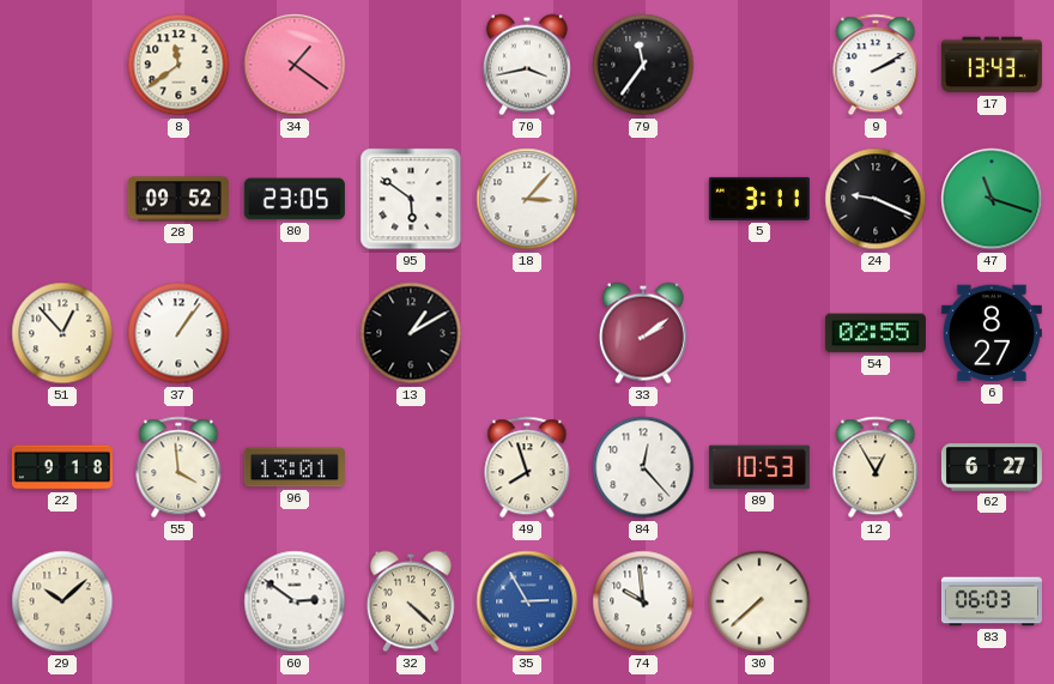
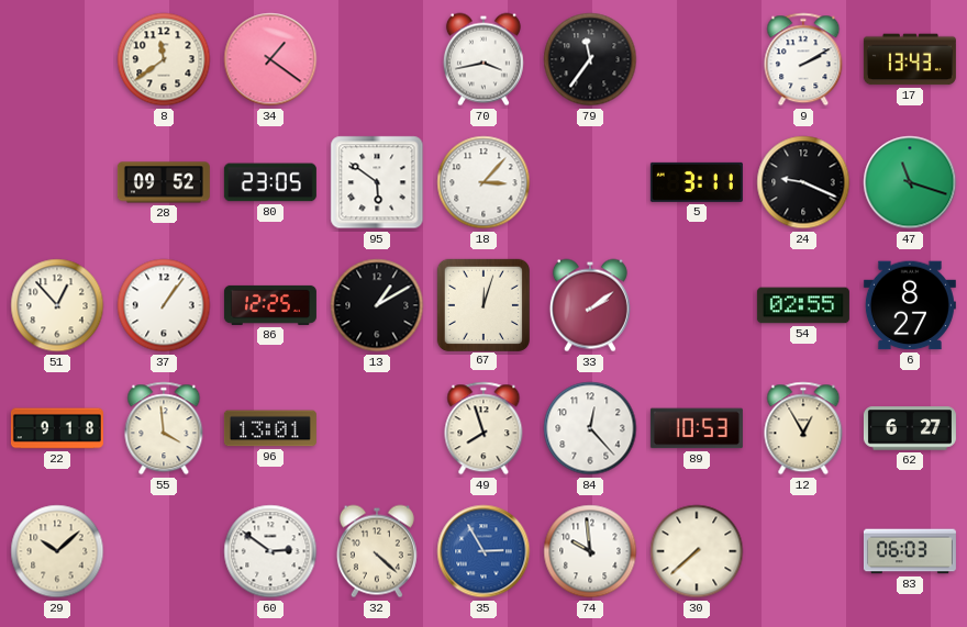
86: none -> 12:25 (270, 305)
67: none -> 12:03 (482, 304)
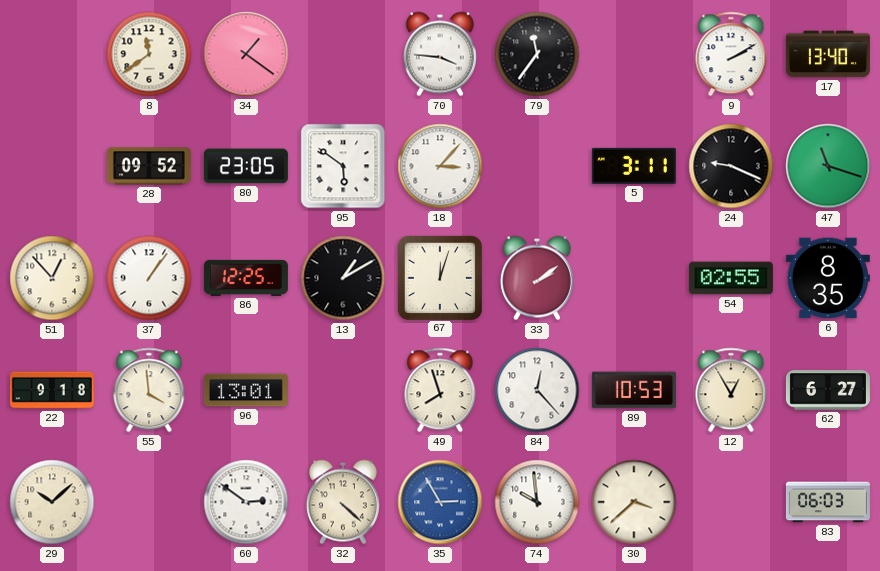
70: 3:43 -> 3:46 (440, 54)
17: 13:43 -> 13:40 (828, 54)
6: 8:27 -> 8:35 (828, 278)
30: 7:38 -> 3:38 (634, 502)
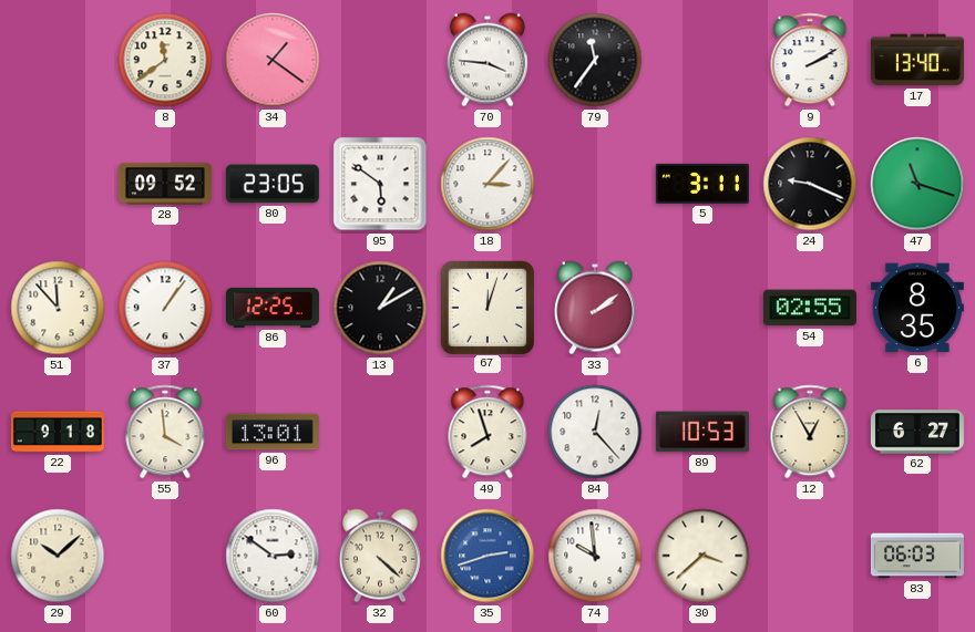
51: 12:53 -> 11:53 (58, 308)
35: 2:55 -> 2:42 (487, 556)
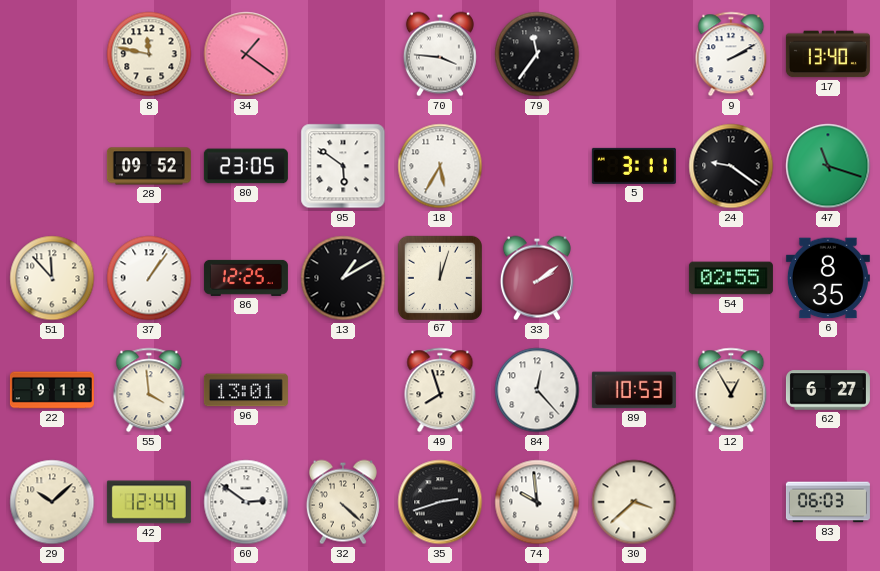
8: 11:39 -> 11:47 (149, 54)
18: 3:07 -> 5:35 (440, 166)
24: 9:19 -> 9:21 (731, 166)
42: none -> 12:44 (149, 502)
35 dial: blue -> black (440, 502)
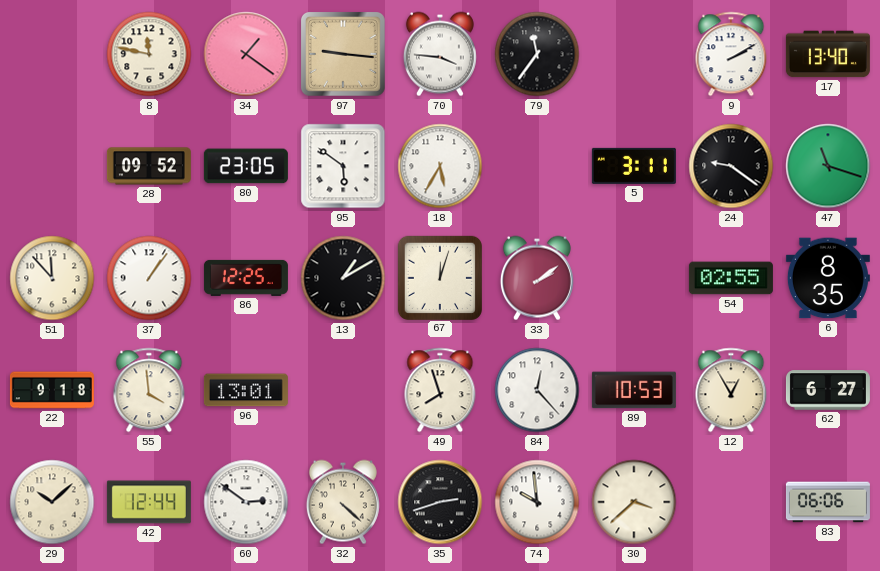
97: none -> 9:16 (344, 55)
83: 06:03 -> 06:06 (828, 502)
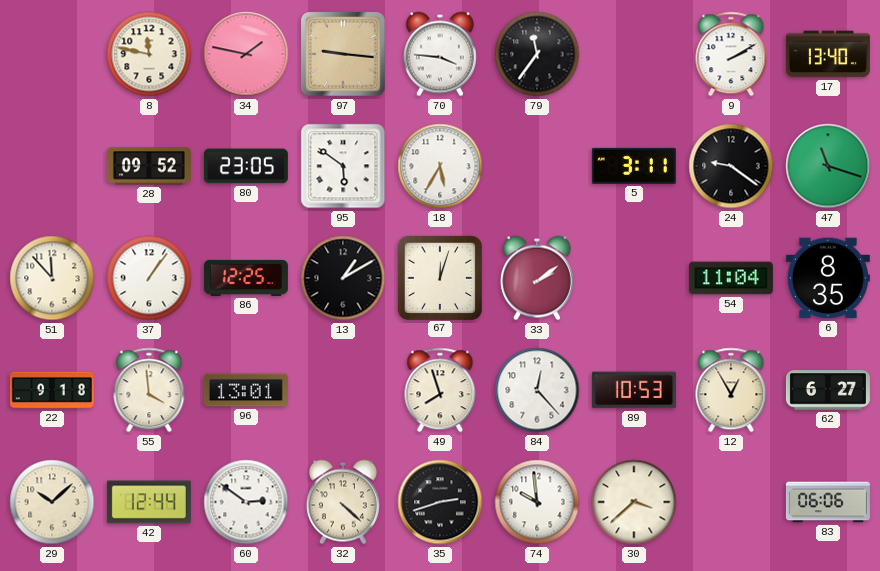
34: 1:21 -> 1:47 (246, 54)
54: 02:55 -> 11:04 (731, 278)
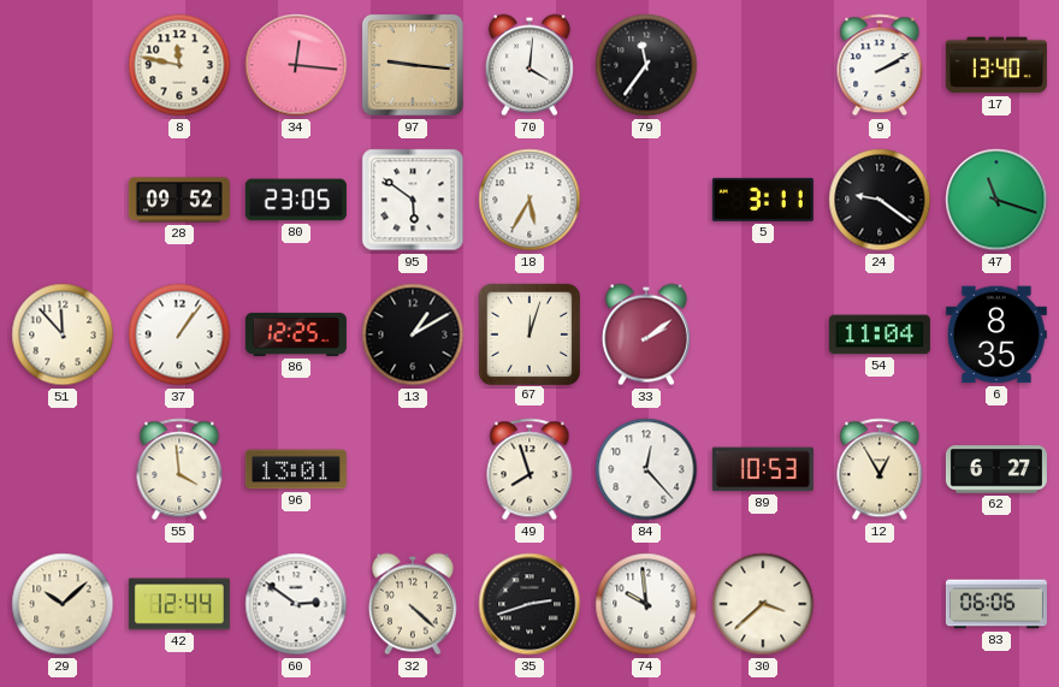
34: 1:47 -> 12:16 (296, 65)
70: 3:46 -> 4:01 (529, 65)
22: 9:18 -> none (52, 390)
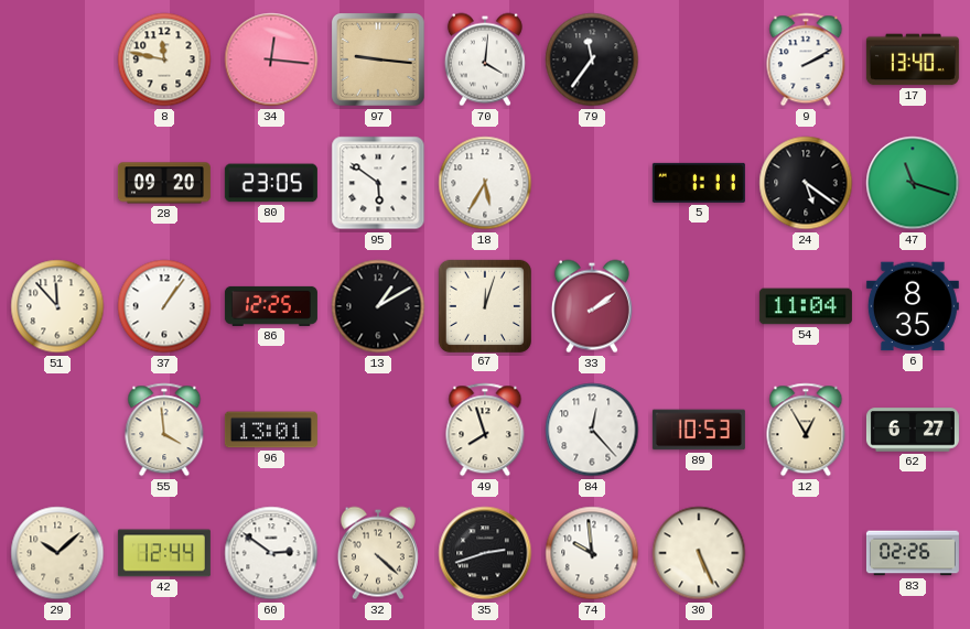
28: 09:52 -> 09:20 (164, 183)
5: 3:11 -> 1:11 (699, 183)
24: 9:21 -> 5:21 (806, 183)
30: 3:38 -> 5:26 (699, 553)
83: 06:06 -> 02:26 (913, 553)
